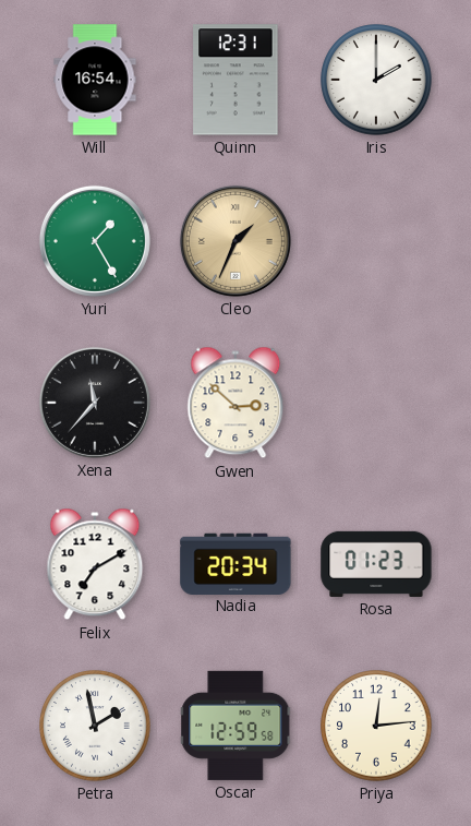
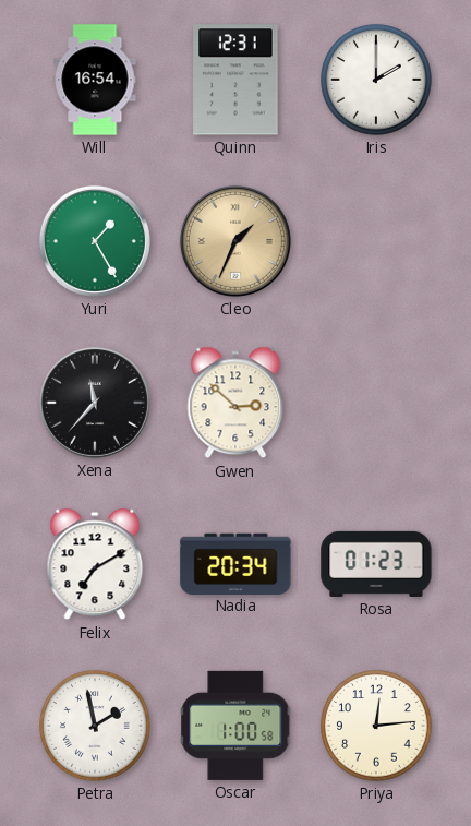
Oscar: 12:59 -> 1:00 (237, 726)
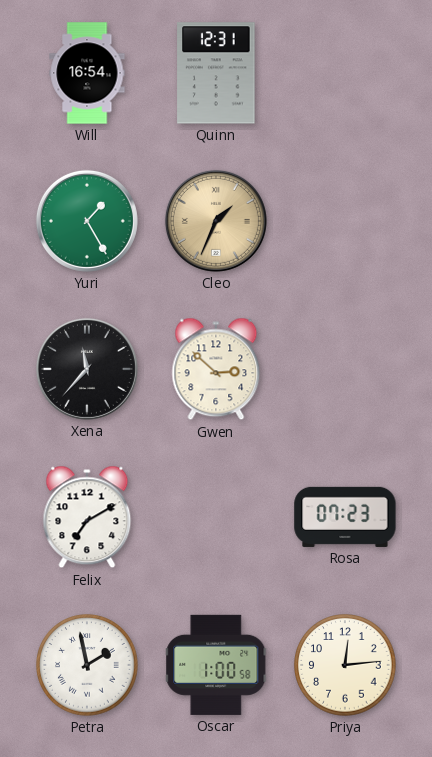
Iris: 2:00 -> none (376, 80)
Nadia: 20:34 -> none (235, 563)
Rosa: 01:23 -> 07:23 (345, 517)
